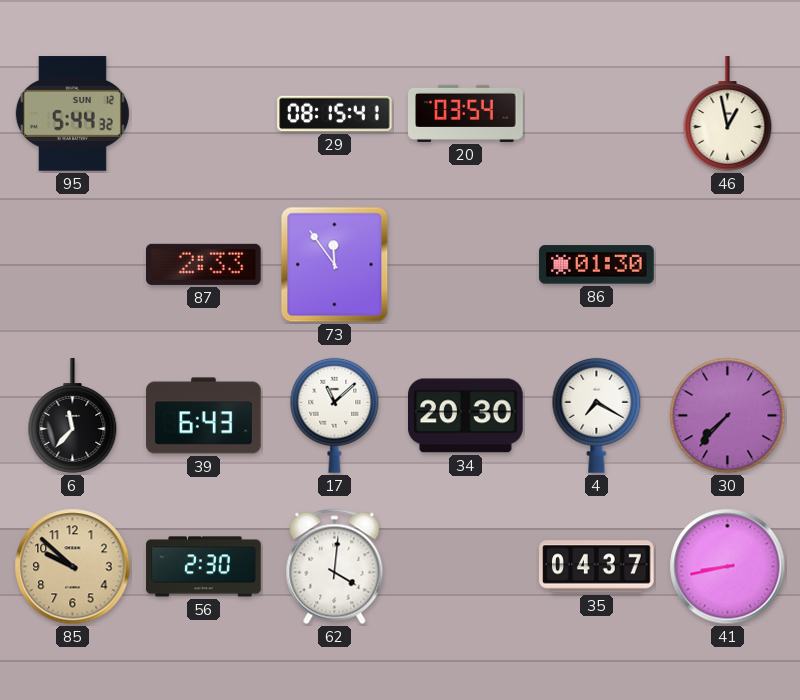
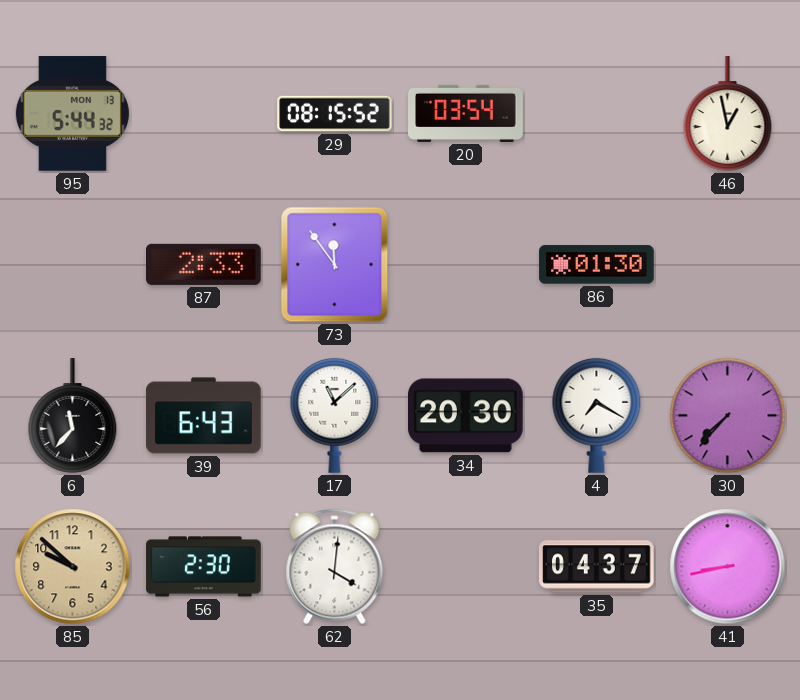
95 date: SUN 12 -> MON 13 (72, 114)
29: 08:15:41 -> 08:15:52 (335, 114)
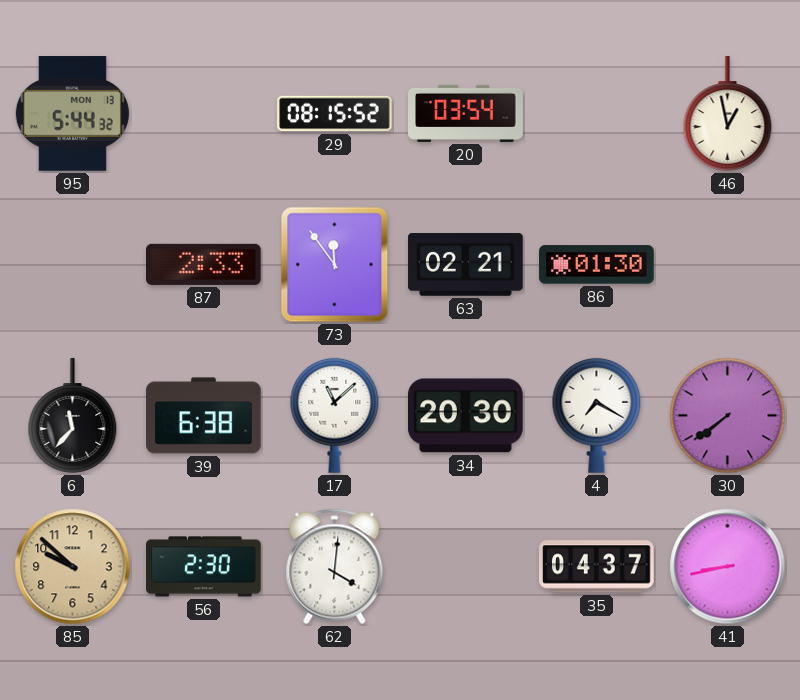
63: none -> 02:21 (466, 265)
39: 6:43 -> 6:38 (204, 416)
30: 7:37 -> 7:39 (728, 416)
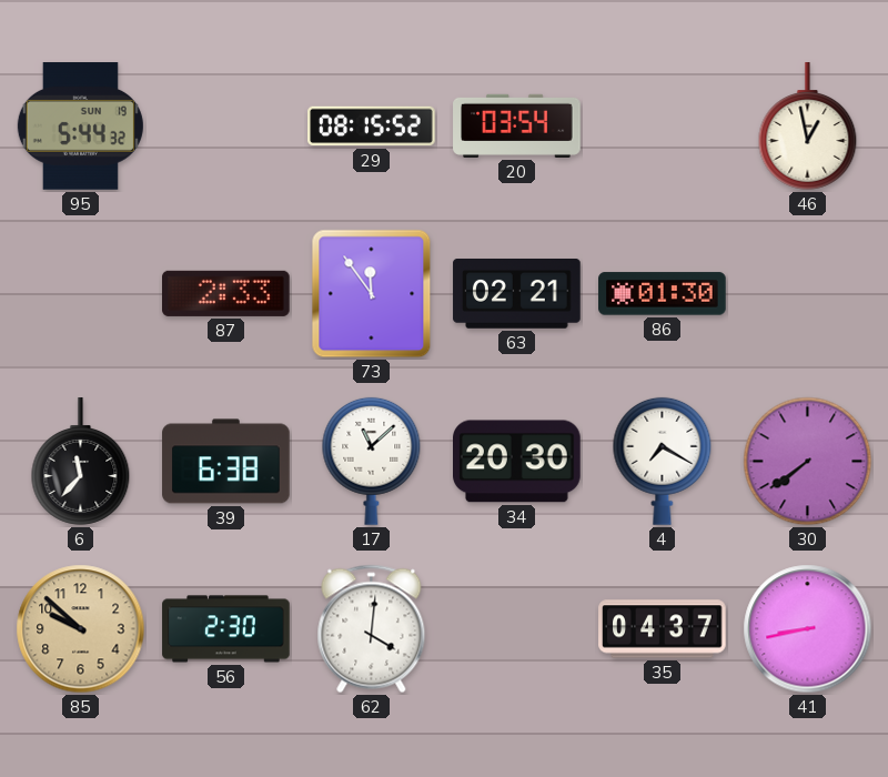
95 date: MON 13 -> SUN 19 (80, 127)
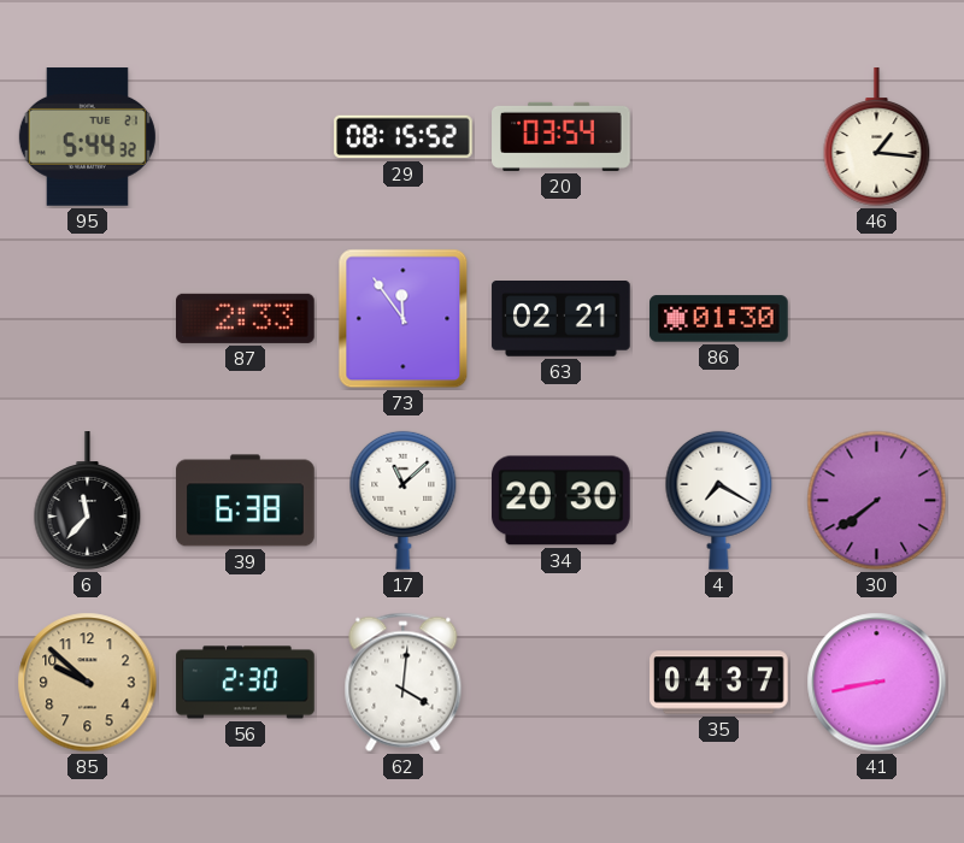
95 date: SUN 19 -> TUE 21 (87, 137)
46: 12:58 -> 1:16 (877, 137)
